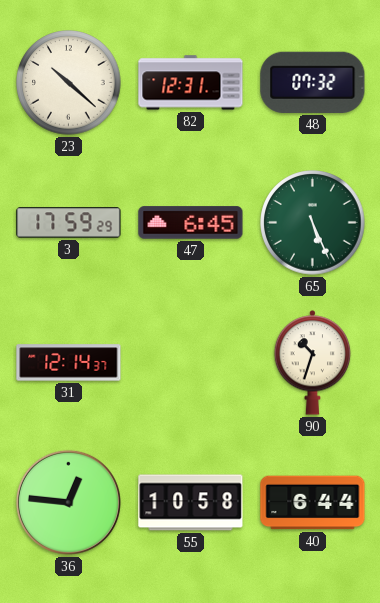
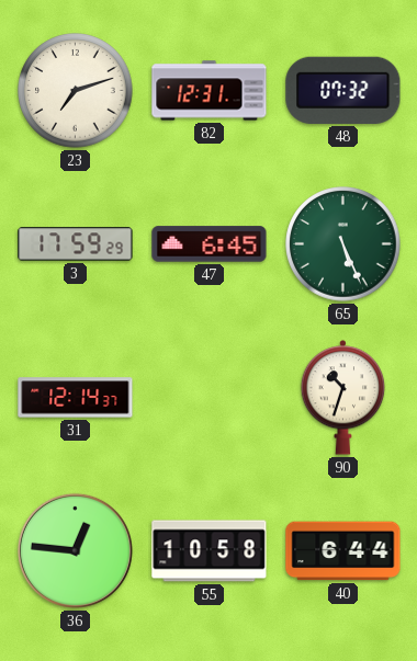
23: 10:22 -> 7:12 (76, 91)
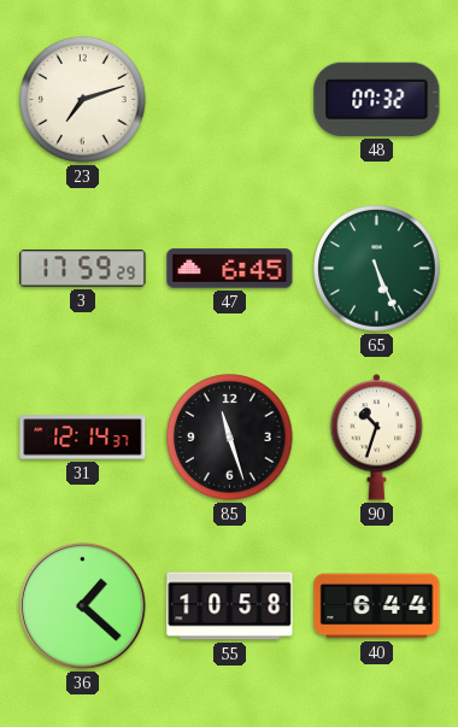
82: 12:31 -> none (210, 91)
85: none -> 11:27 (230, 438)
36: 12:46 -> 1:22 (82, 605)
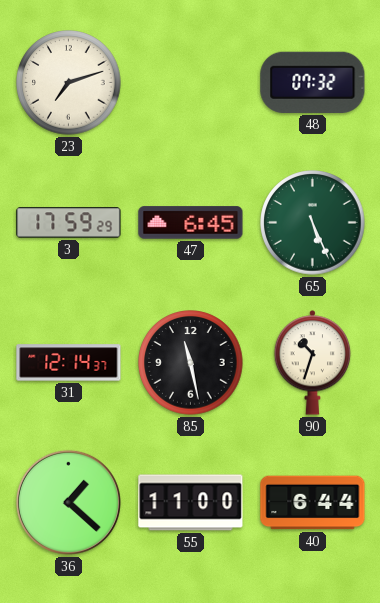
85: 11:27 -> 11:28 (191, 363)
55: 10:58 -> 11:00 (191, 503)
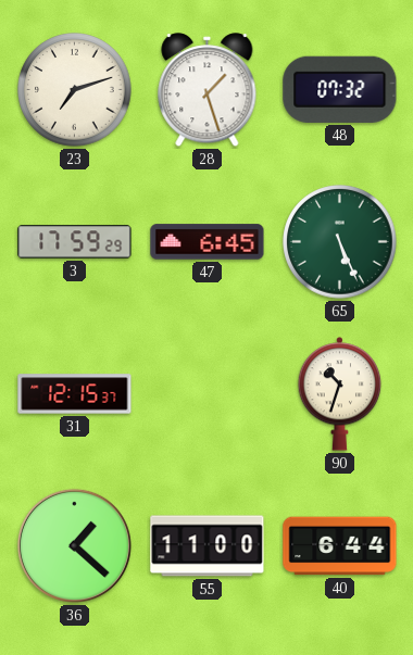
28: none -> 1:27 (208, 90)
31: 12:14 -> 12:15 (75, 394)
85: 11:28 -> none (191, 363)
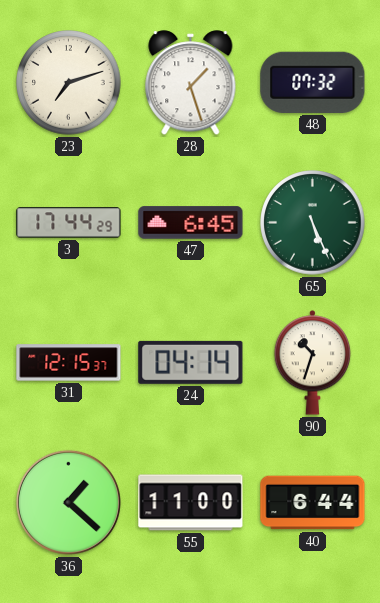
3: 17:59 -> 17:44 (69, 223)
24: none -> 04:14 (191, 362)
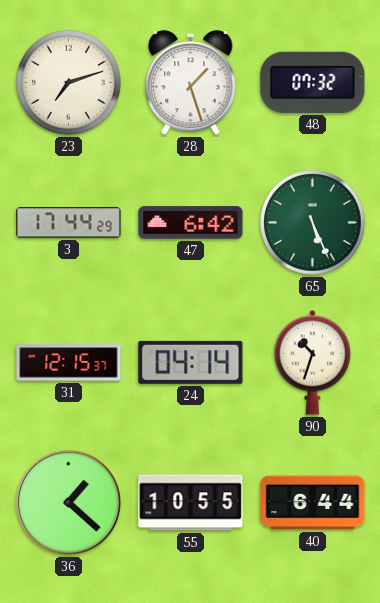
47: 6:45 -> 6:42 (191, 223)
55: 11:00 -> 10:55 (191, 503)
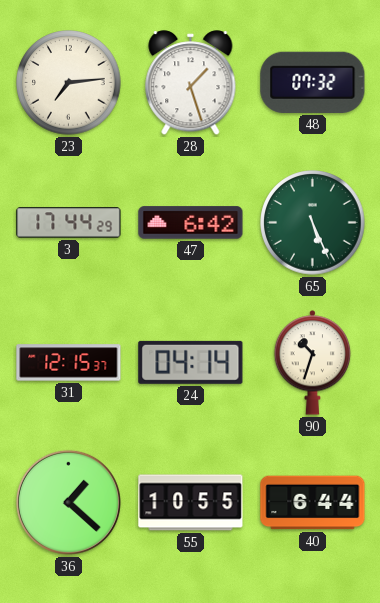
23: 7:12 -> 7:14 (69, 83)
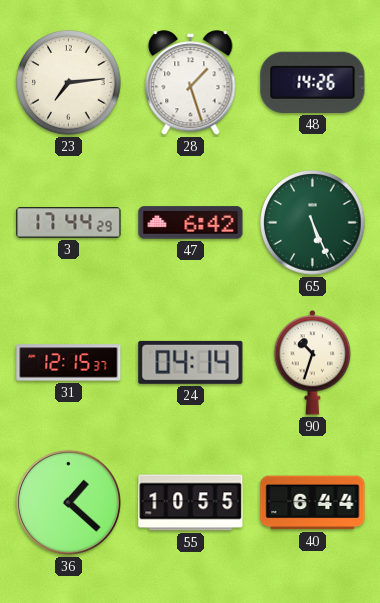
48: 07:32 -> 14:26 (313, 82)
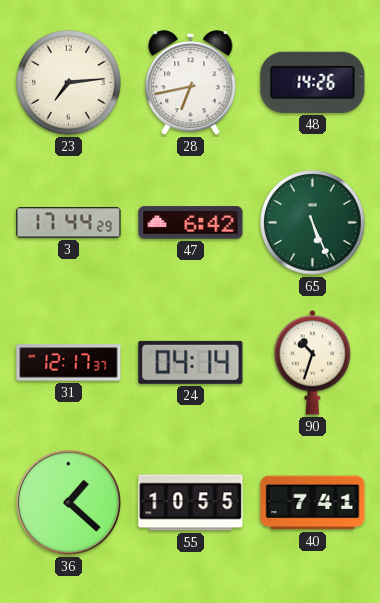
28: 1:27 -> 6:43 (191, 83)
31: 12:15 -> 12:17 (69, 363)
40: 6:44 -> 7:41 (313, 503)
